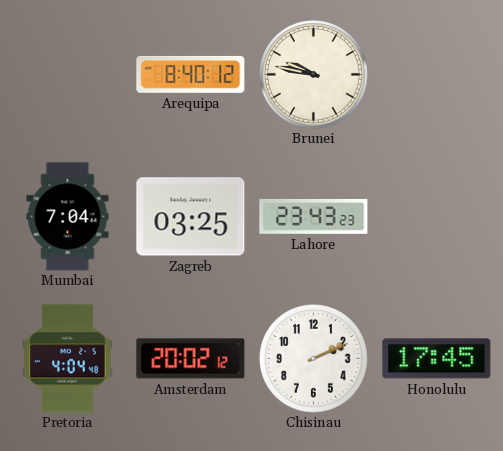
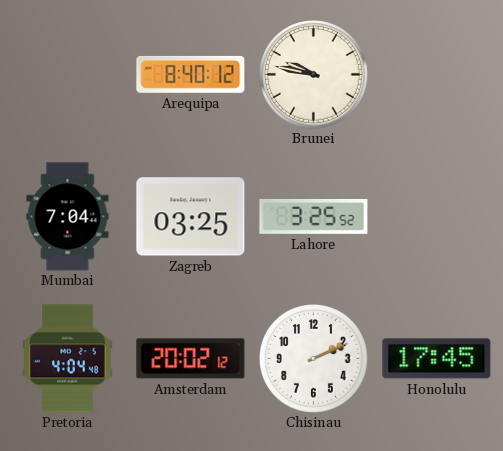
Lahore: 23:43 -> 3:25 (314, 217)
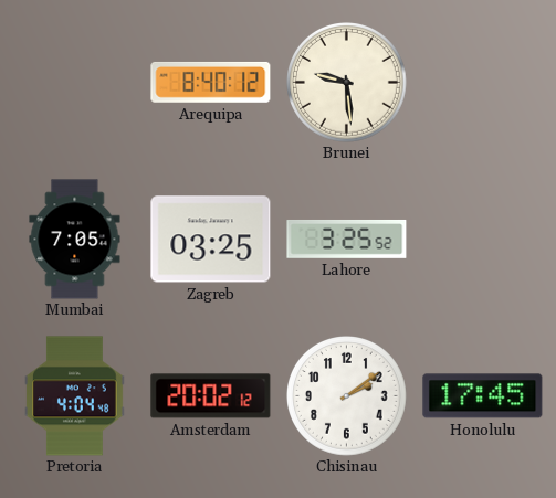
Brunei: 9:47 -> 9:29 (347, 83)
Mumbai: 7:04 -> 7:05 (75, 240)
Chisinau: 2:11 -> 2:09 (347, 396)
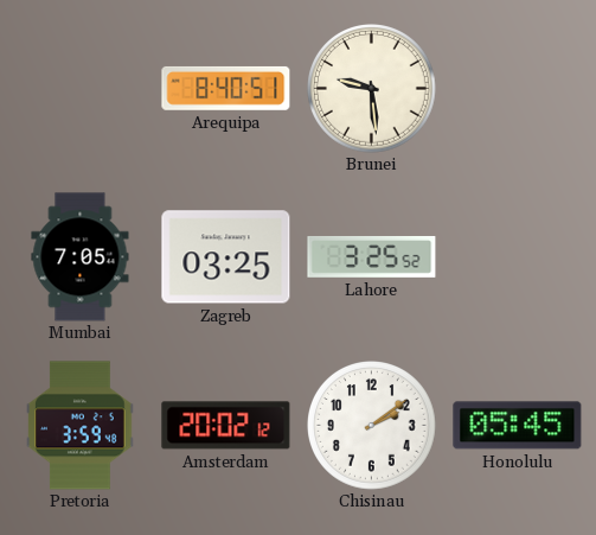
Arequipa: 8:40:12 -> 8:40:51 (226, 88)
Pretoria: 4:04 -> 3:59 (81, 426)
Honolulu: 17:45 -> 05:45 (518, 426)
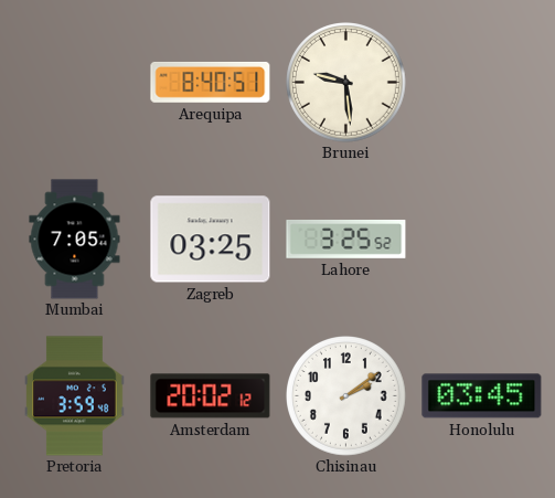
Honolulu: 05:45 -> 03:45 (482, 396)
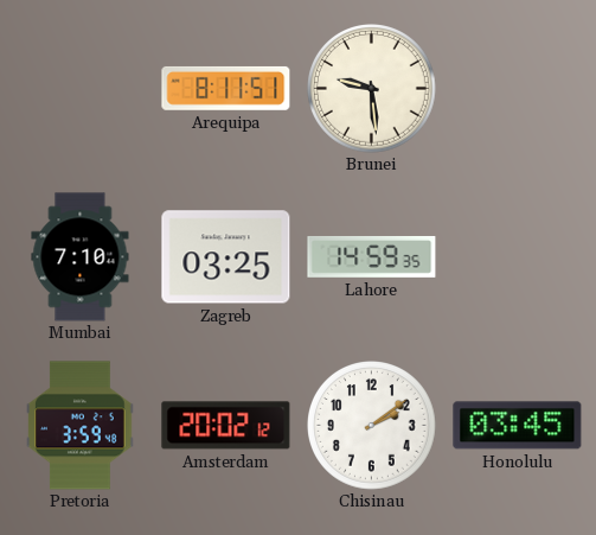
Arequipa: 8:40 -> 8:11 (226, 88)
Mumbai: 7:05 -> 7:10 (81, 257)
Lahore: 3:25 -> 14:59 (372, 257)
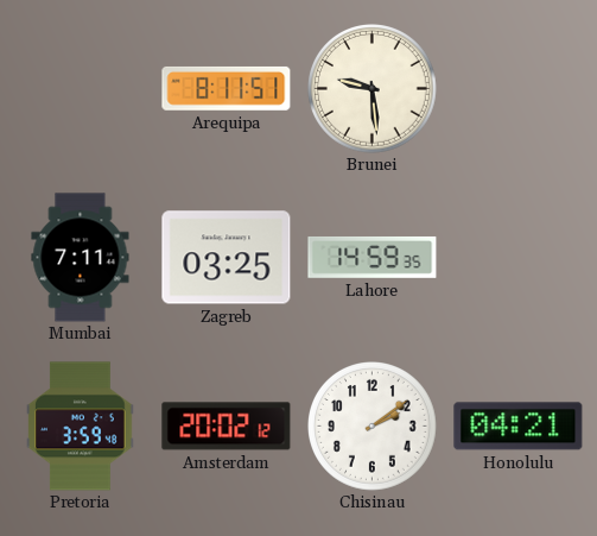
Mumbai: 7:10 -> 7:11 (81, 258)
Honolulu: 03:45 -> 04:21 (519, 427)
